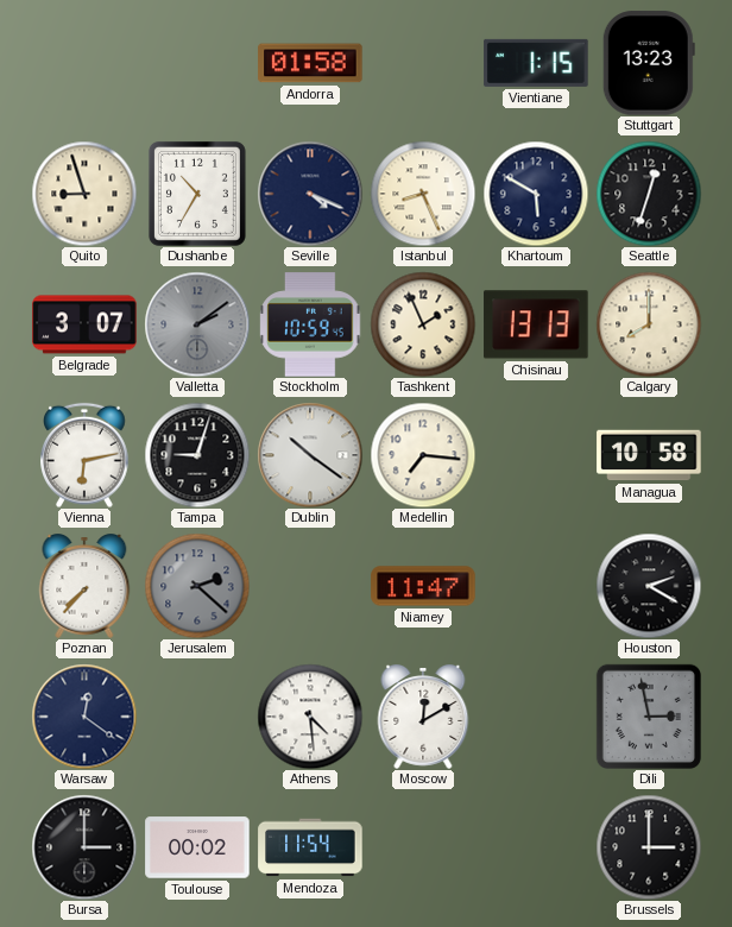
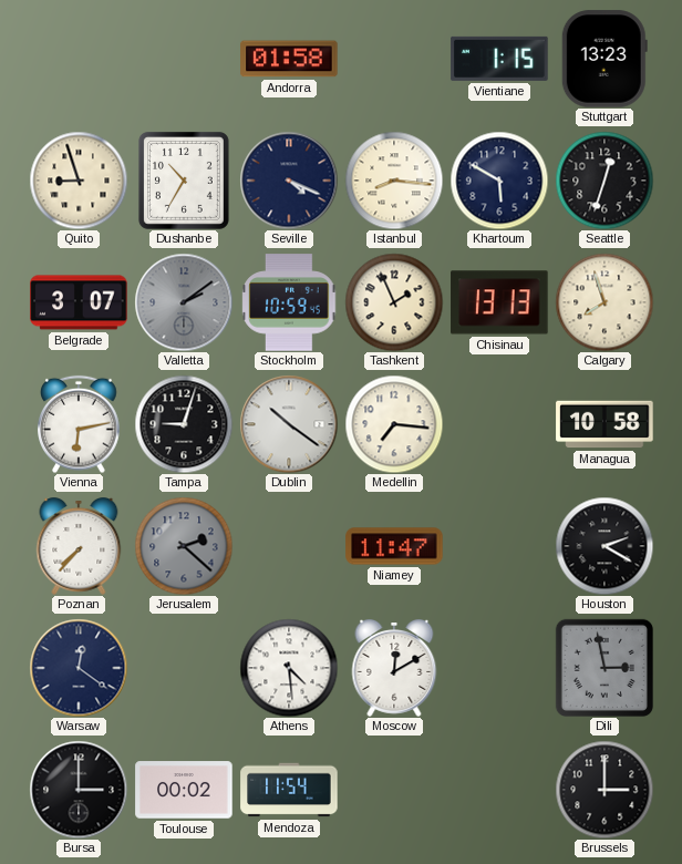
Istanbul: 8:26 -> 8:16 (394, 181)
Calgary: 8:00 -> 7:57 (604, 302)
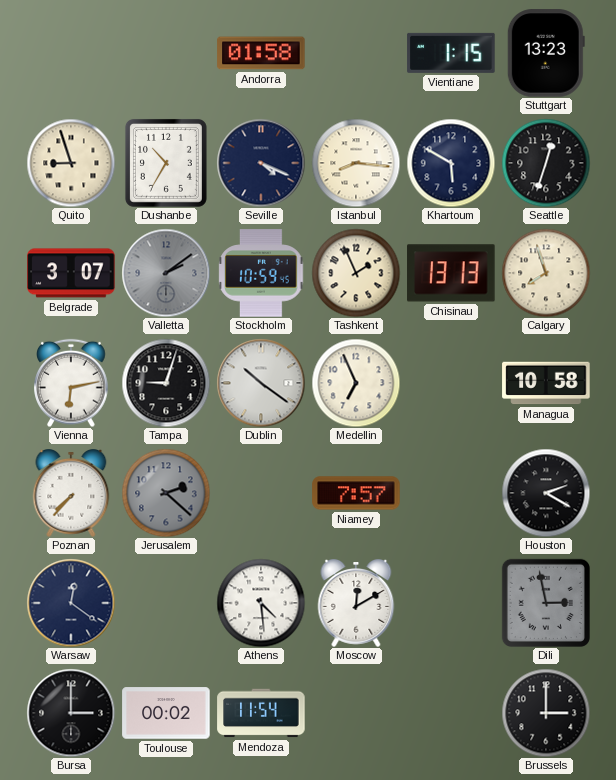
Medellin: 7:16 -> 6:56 (356, 383)
Niamey: 11:47 -> 7:57 (356, 493)
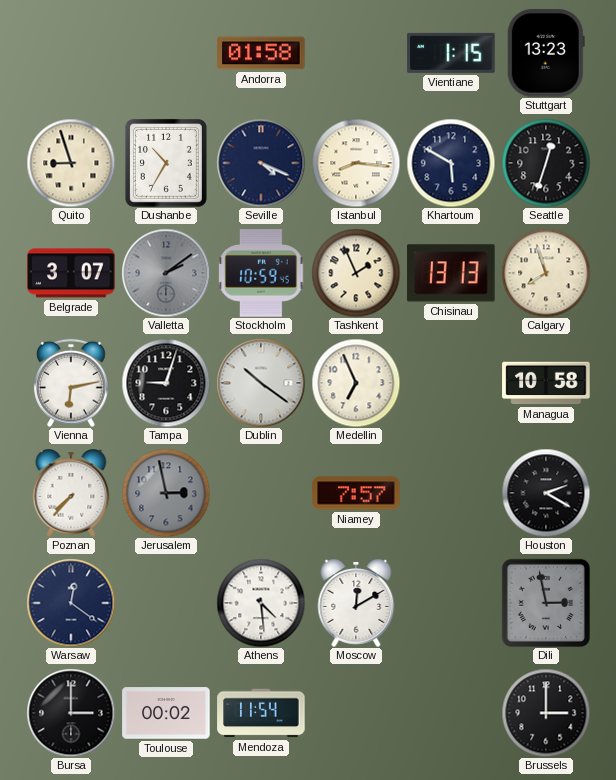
Jerusalem: 2:22 -> 2:58 (166, 493)
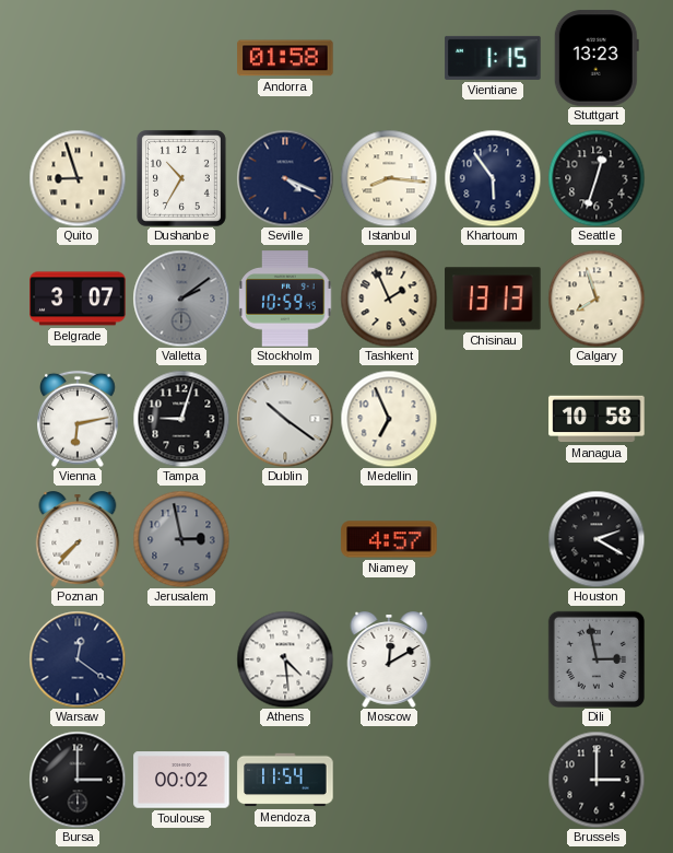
Khartoum: 5:50 -> 5:54 (493, 178)
Niamey: 7:57 -> 4:57 (389, 539)
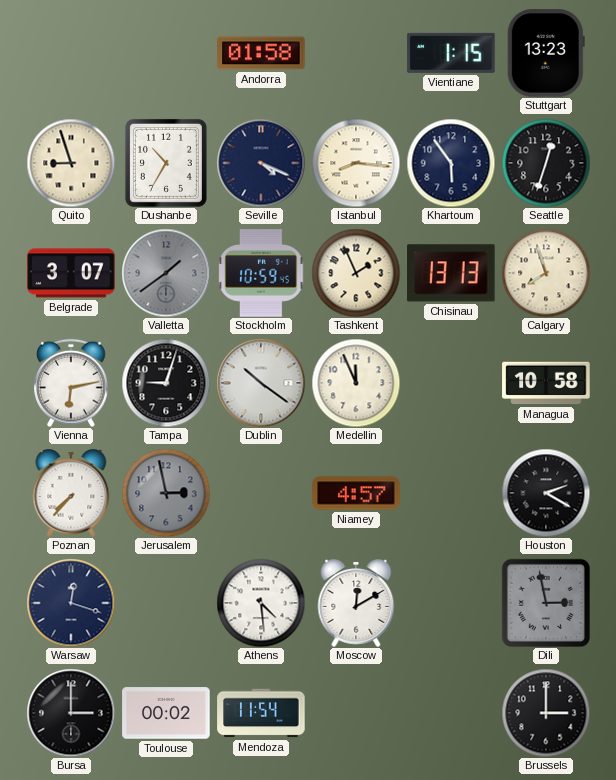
Valletta: 2:09 -> 1:39 (166, 273)
Medellin: 6:56 -> 11:56 (356, 383)
Warsaw: 12:21 -> 12:18 (71, 603)
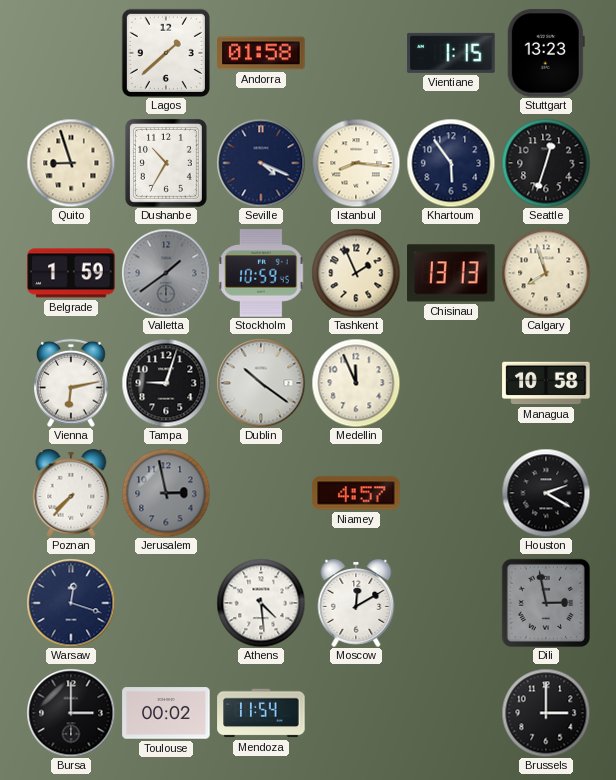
Lagos: none -> 1:38 (166, 53)
Belgrade: 3:07 -> 1:59 (71, 273)
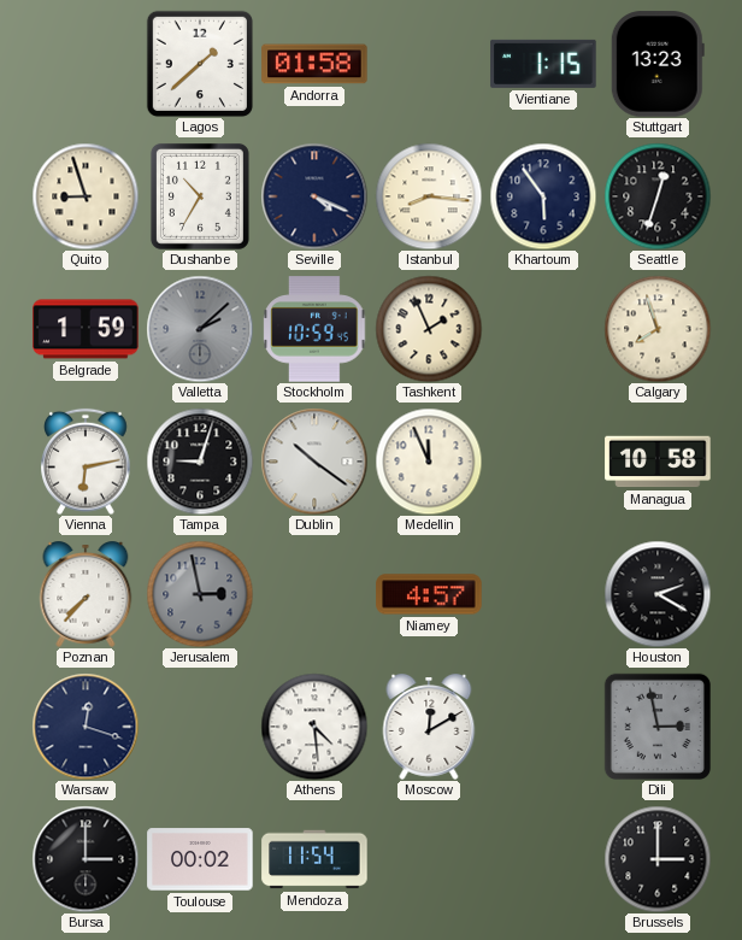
Valletta: 1:39 -> 2:08 (200, 329)
Chisinau: 13:13 -> none (451, 273)
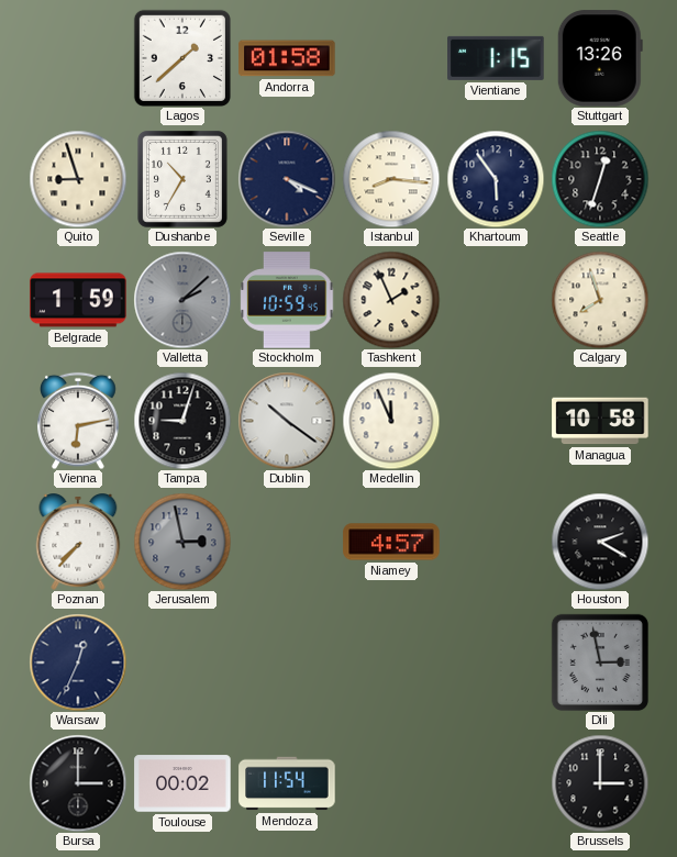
Stuttgart: 13:23 -> 13:26 (600, 58)
Warsaw: 12:18 -> 12:34 (78, 663)
Athens: 4:29 -> none (314, 727)
Moscow: 12:10 -> none (429, 728)
